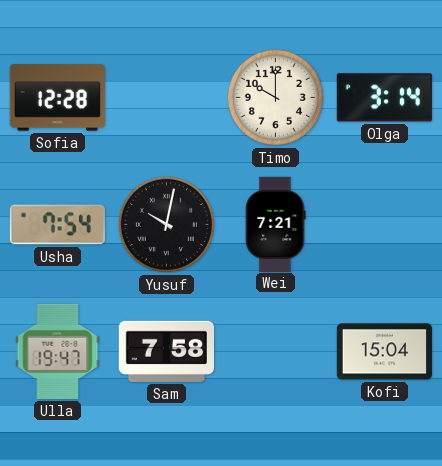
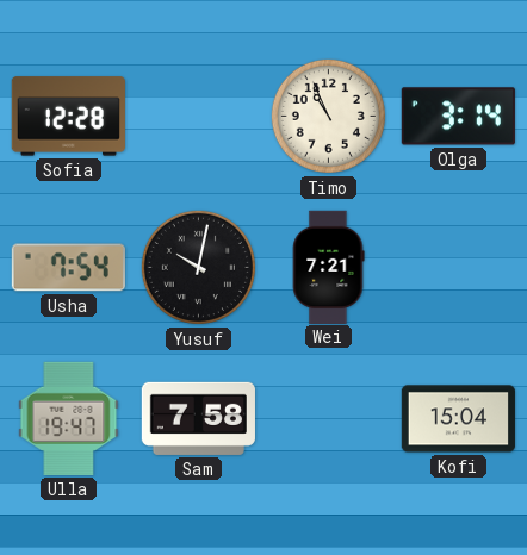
Timo: 10:00 -> 10:56 (328, 116)
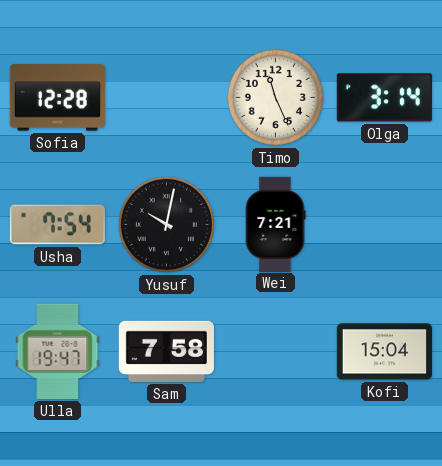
Timo: 10:56 -> 11:26 (275, 97)
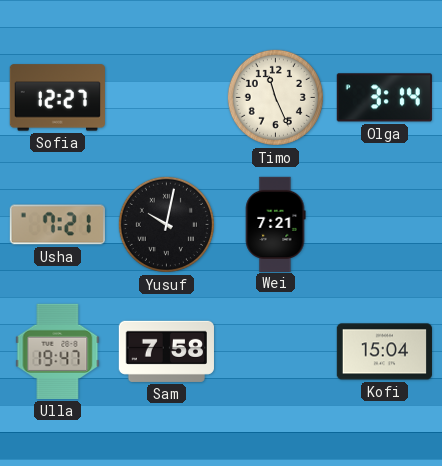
Sofia: 12:28 -> 12:27 (57, 98)
Usha: 7:54 -> 7:21 (57, 225)
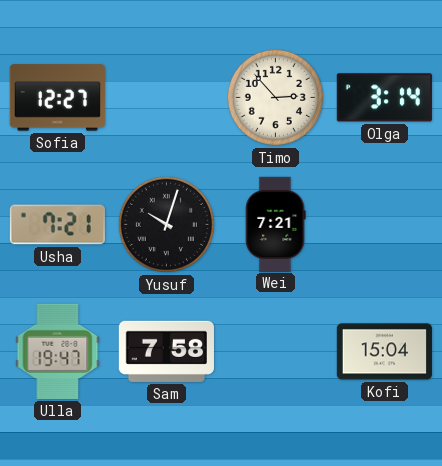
Timo: 11:26 -> 2:53 (275, 97)
Yusuf: 10:02 -> 10:03 (166, 224)
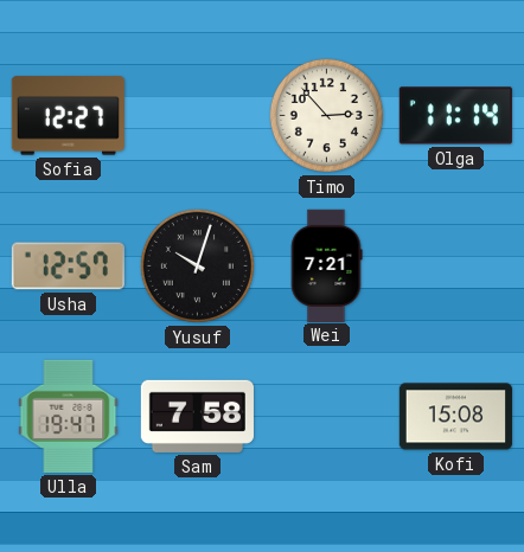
Olga: 3:14 -> 11:14 (455, 116)
Usha: 7:21 -> 12:57 (68, 267)
Kofi: 15:04 -> 15:08 (455, 417)
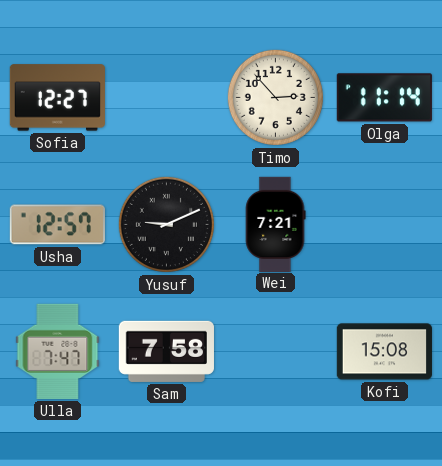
Yusuf: 10:03 -> 9:11 (166, 224)
Ulla: 19:47 -> 7:47 (58, 351)
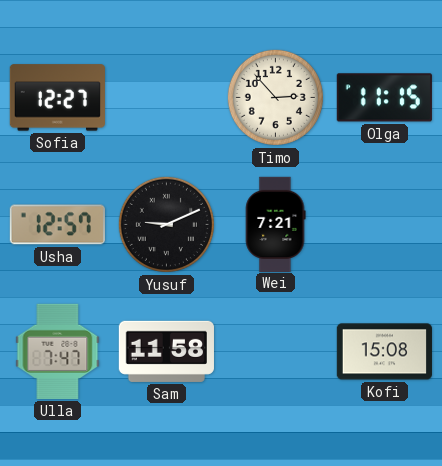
Olga: 11:14 -> 11:15 (384, 98)
Sam: 7:58 -> 11:58 (166, 351)
